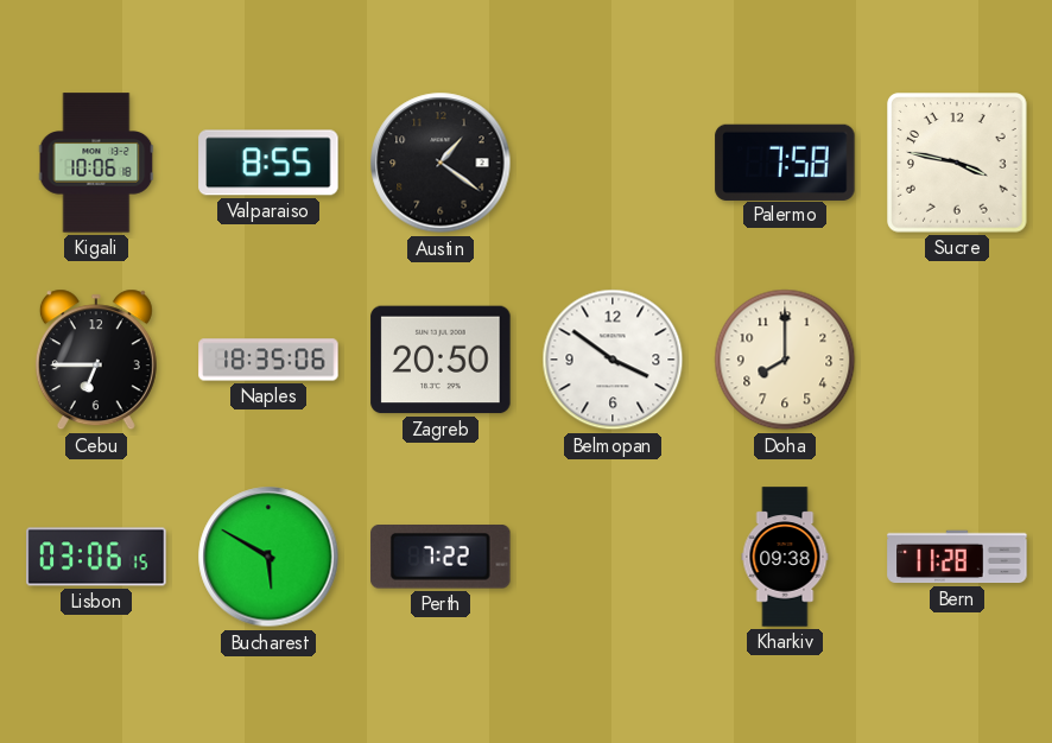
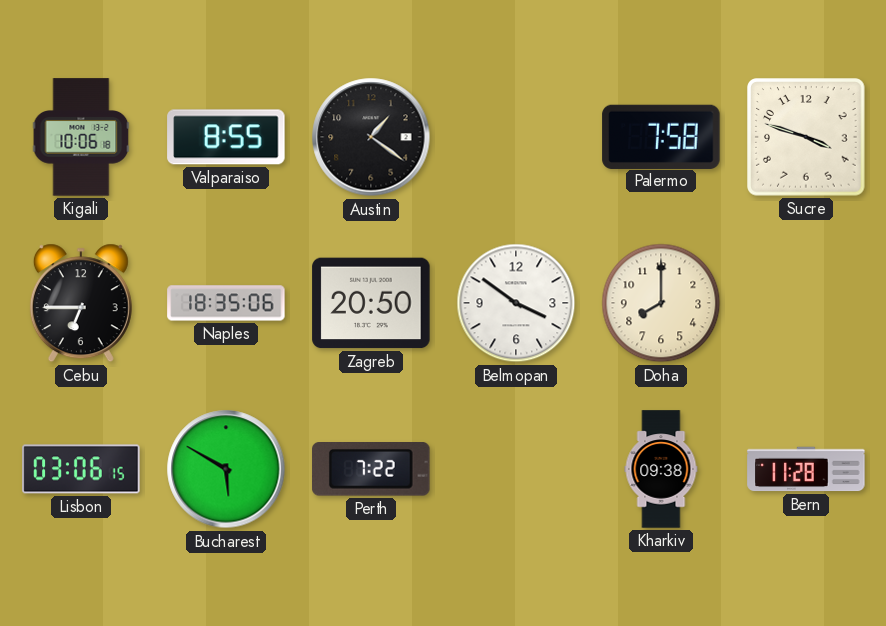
Sucre: 3:47 -> 3:48 (806, 137)
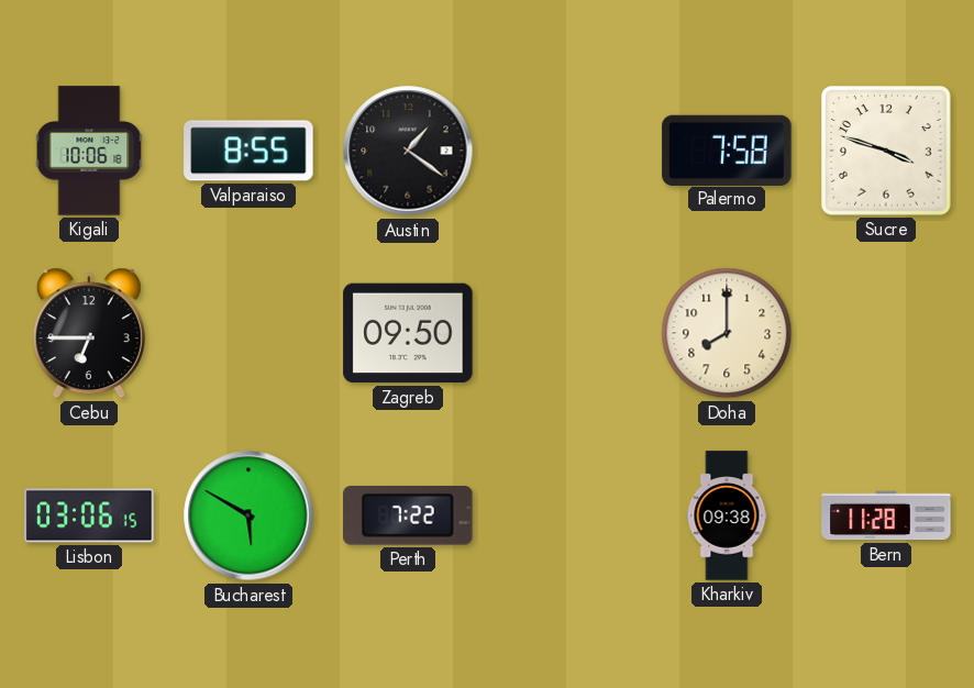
Naples: 18:35 -> none (226, 303)
Zagreb: 20:50 -> 09:50 (408, 333)
Belmopan: 3:51 -> none (516, 303)
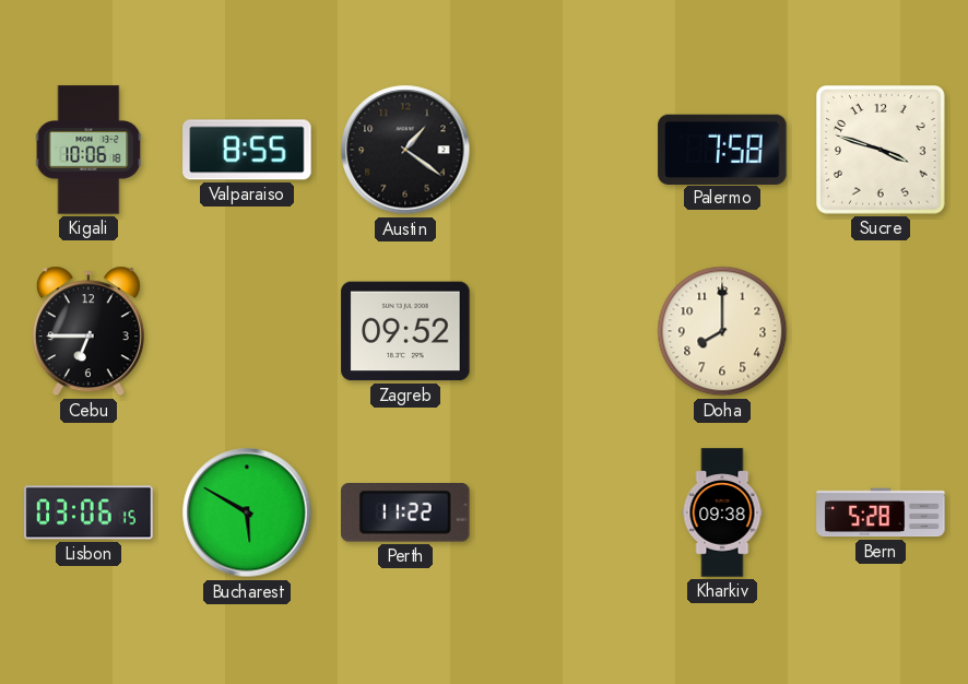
Zagreb: 09:50 -> 09:52 (405, 331)
Perth: 7:22 -> 11:22 (405, 514)
Bern: 11:28 -> 5:28 (881, 512)
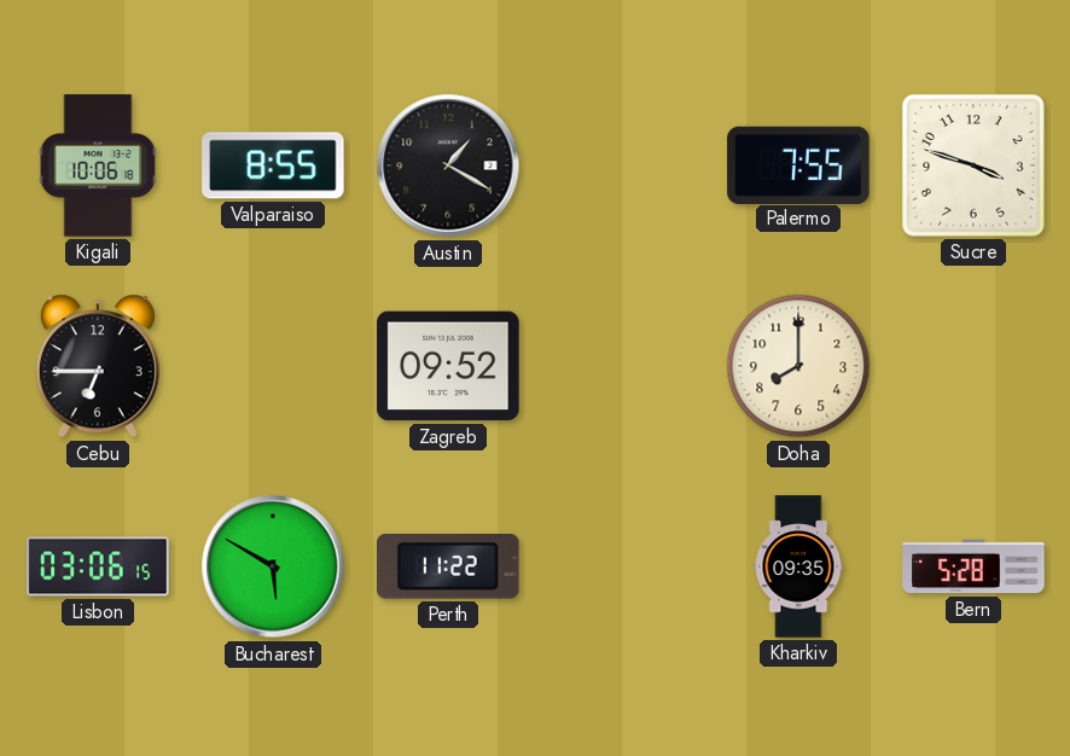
Austin: 1:21 -> 1:20 (448, 165)
Palermo: 7:58 -> 7:55 (798, 164)
Kharkiv: 09:38 -> 09:35 (798, 566)
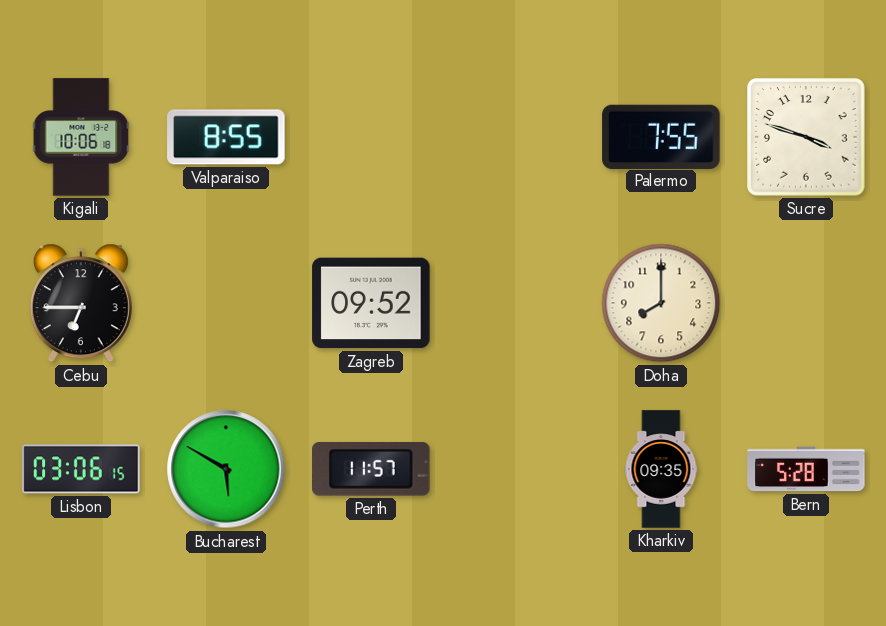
Austin: 1:20 -> none (448, 165)
Perth: 11:22 -> 11:57 (371, 470)
